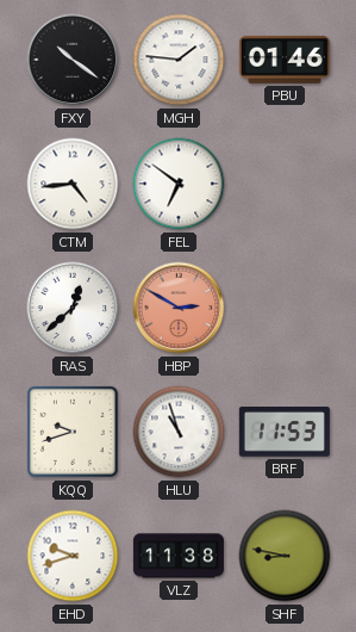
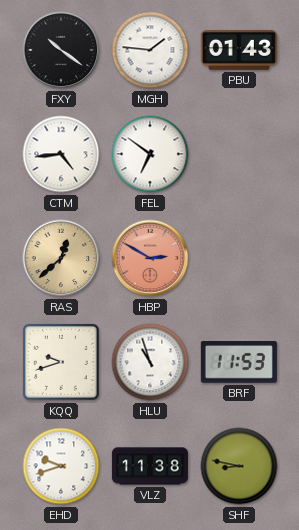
PBU: 01:46 -> 01:43 (239, 50)
RAS dial: white -> champagne (61, 258)
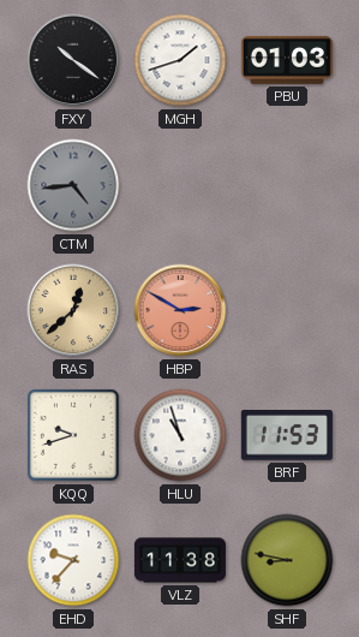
MGH: 1:46 -> 1:42 (180, 60)
PBU: 01:43 -> 01:03 (287, 60)
CTM dial: white -> grey (73, 185)
FEL: 6:51 -> none (150, 154)
EHD: 9:42 -> 9:37 (73, 560)
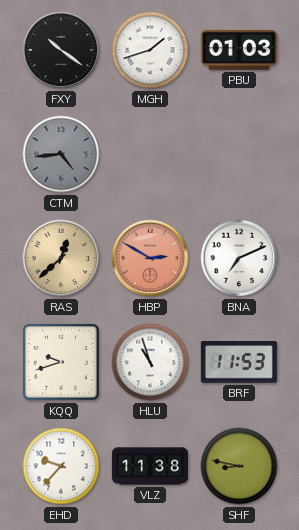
BNA: none -> 7:11 (239, 258)
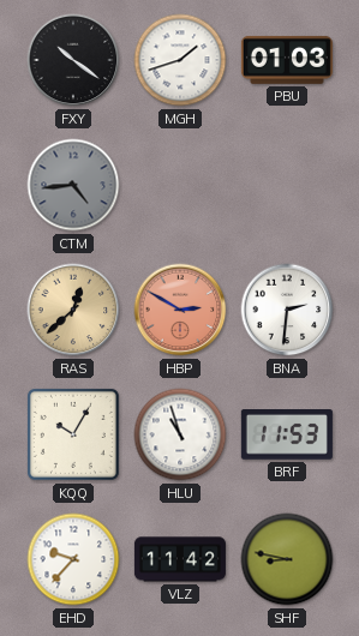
BNA: 7:11 -> 2:31 (287, 310)
KQQ: 9:42 -> 10:05 (73, 434)
VLZ: 11:38 -> 11:42 (180, 559)
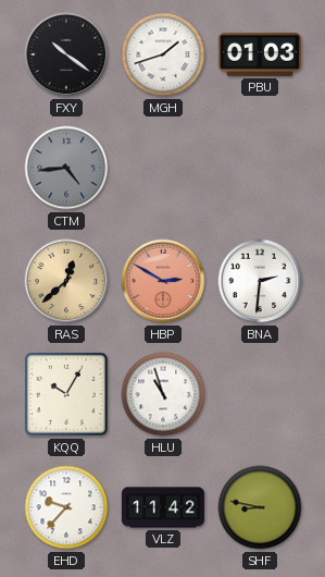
BRF: 11:53 -> none (287, 436)
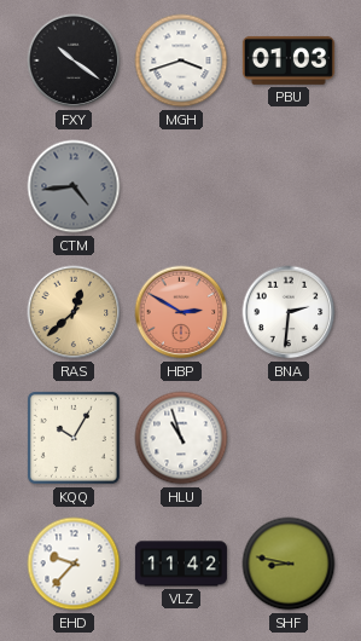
MGH: 1:42 -> 3:42 (181, 60)
